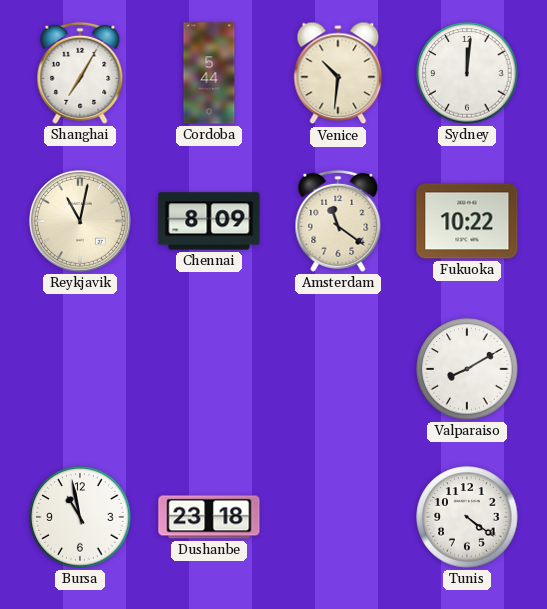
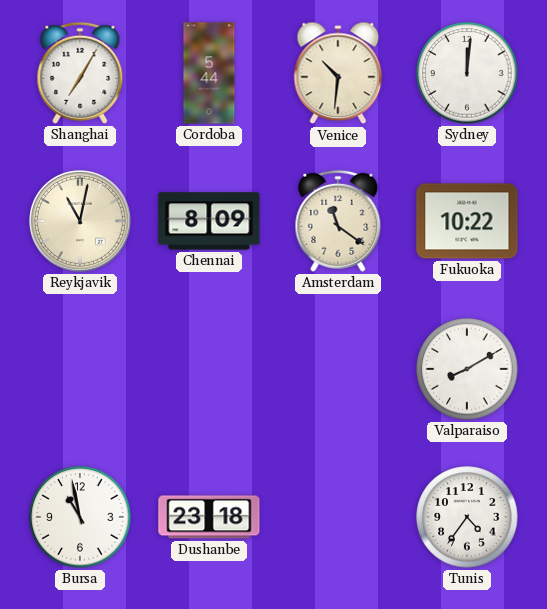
Tunis: 4:21 -> 4:36 (467, 517)
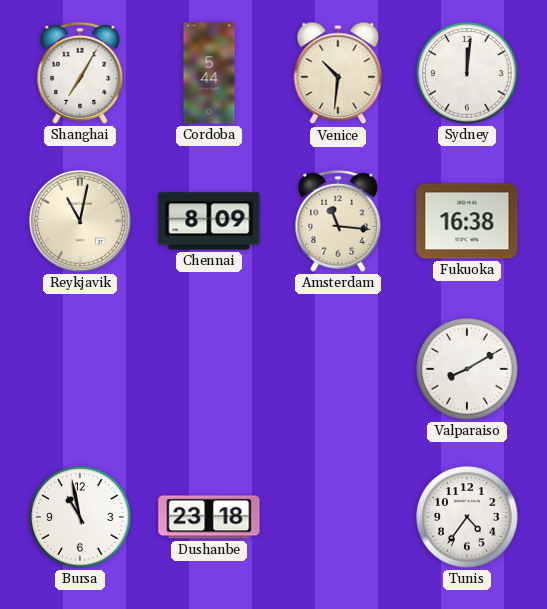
Amsterdam: 11:21 -> 11:16 (338, 221)
Fukuoka: 10:22 -> 16:38 (467, 221)
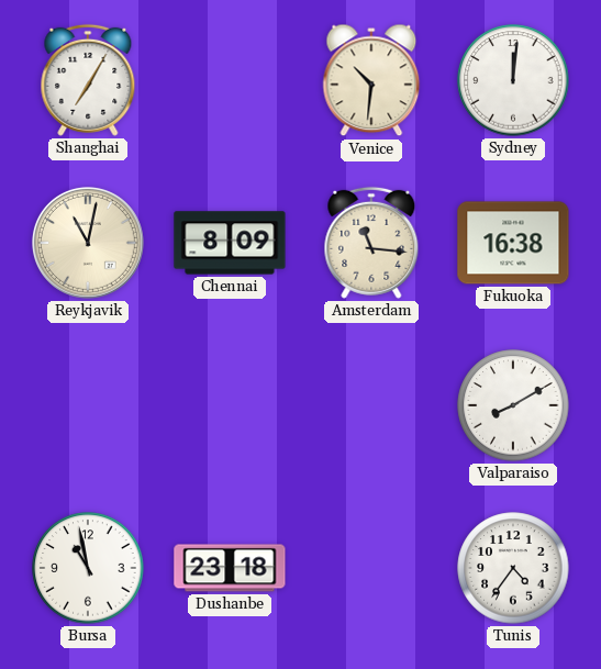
Cordoba: 5:44 -> none (209, 73)
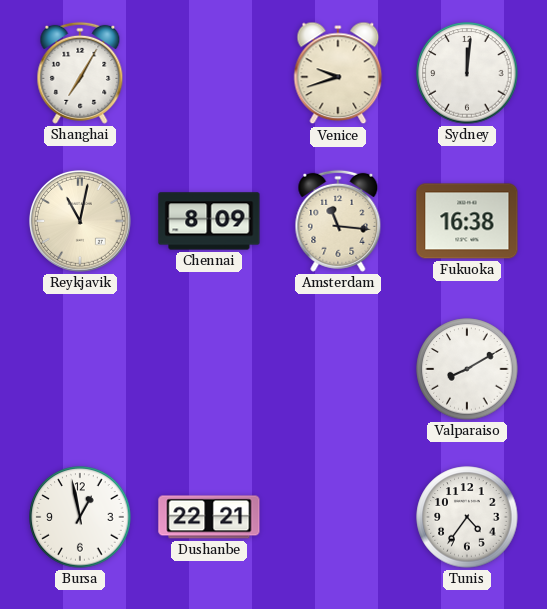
Venice: 10:31 -> 9:42 (338, 73)
Bursa: 10:58 -> 12:58 (80, 517)
Dushanbe: 23:18 -> 22:21 (209, 517)
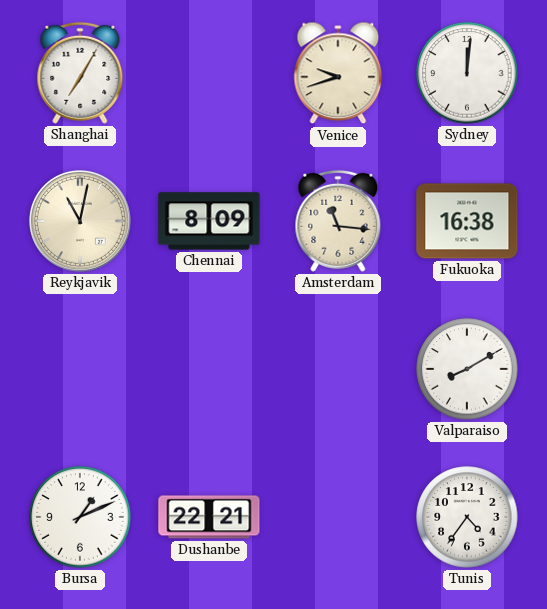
Bursa: 12:58 -> 1:11 (80, 517)
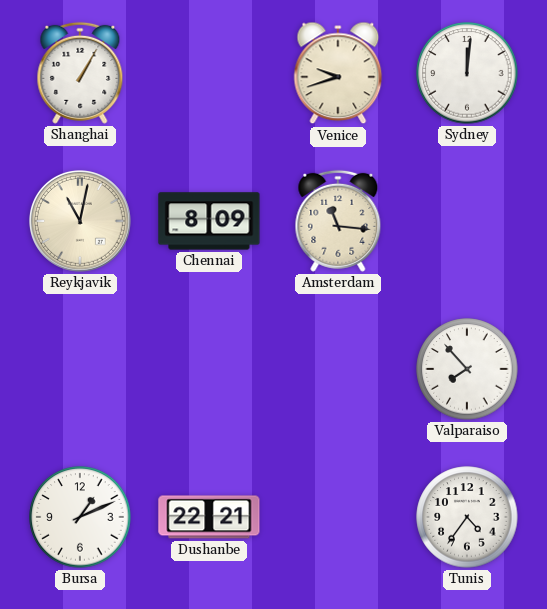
Shanghai: 7:05 -> 1:05 (80, 73)
Fukuoka: 16:38 -> none (467, 221)
Valparaiso: 8:10 -> 7:53 (467, 369)
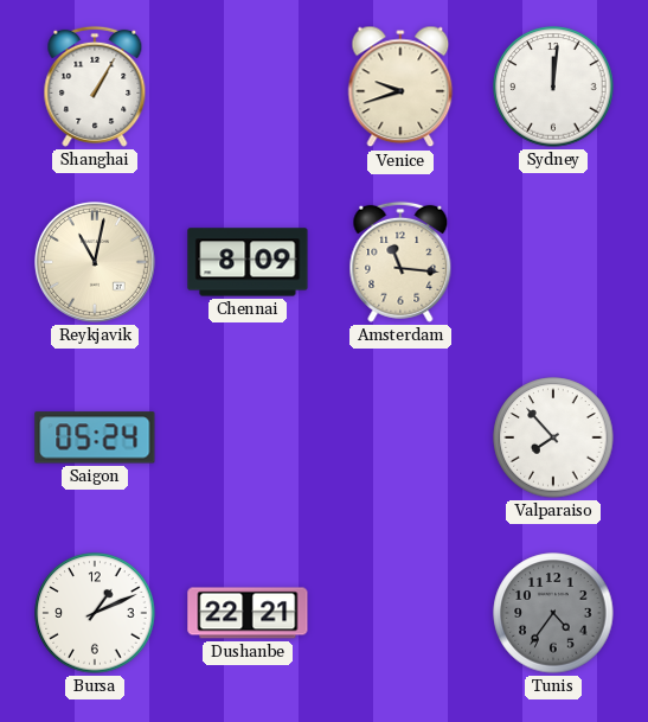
Saigon: none -> 05:24 (95, 437)
Tunis dial: white -> grey (553, 613)
